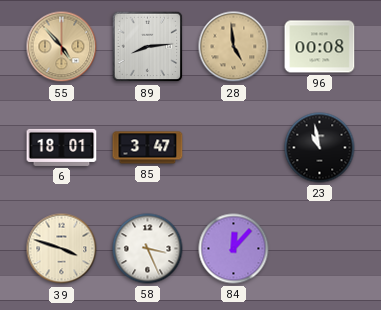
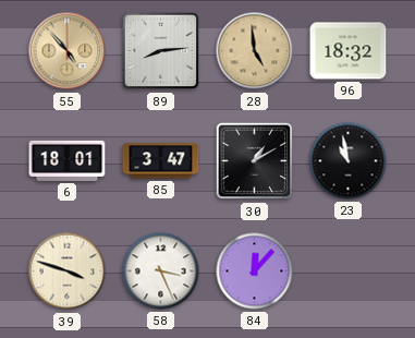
96: 00:08 -> 18:32 (349, 51)
30: none -> 1:10 (255, 161)
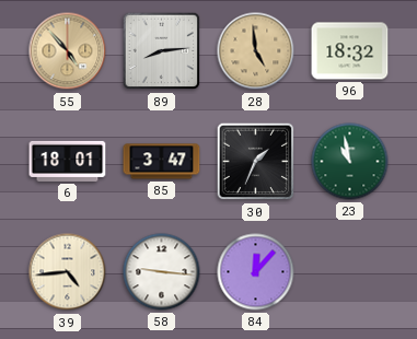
30: 1:10 -> 1:34 (256, 162)
23 dial: black -> green (350, 162)
39: 3:48 -> 4:44 (68, 272)
58: 3:26 -> 9:16 (162, 272)
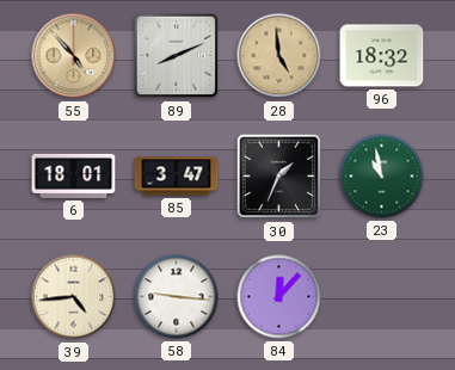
89: 8:14 -> 8:11 (177, 56)
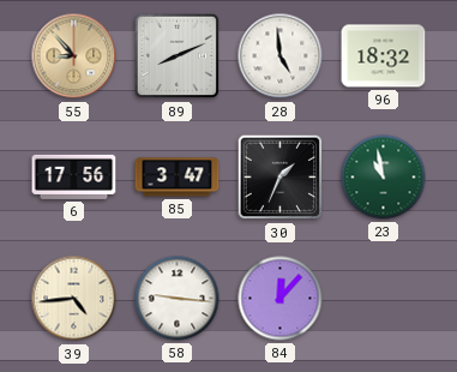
55: 4:53 -> 8:53 (74, 56)
28 dial: champagne -> white (281, 56)
6: 18:01 -> 17:56 (74, 176)
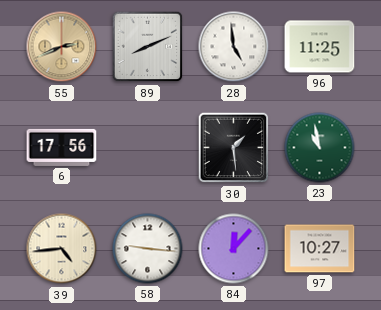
55: 8:53 -> 2:41 (62, 47)
96: 18:32 -> 11:25 (320, 47)
85: 3:47 -> none (178, 178)
30: 1:34 -> 1:29 (234, 148)
97: none -> 10:27 (320, 249)
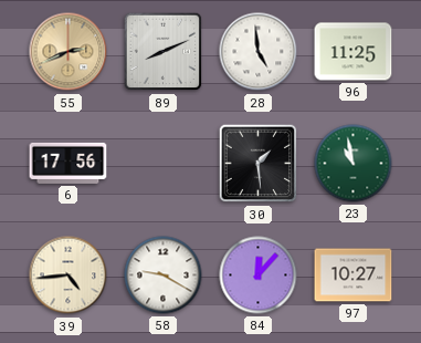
58: 9:16 -> 9:20 (164, 276)
